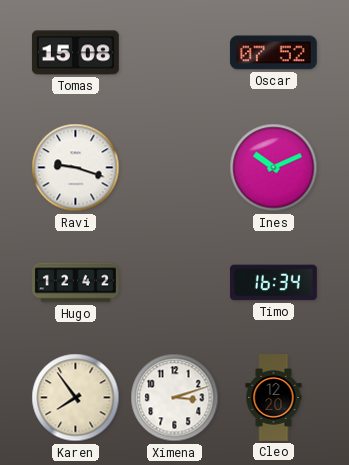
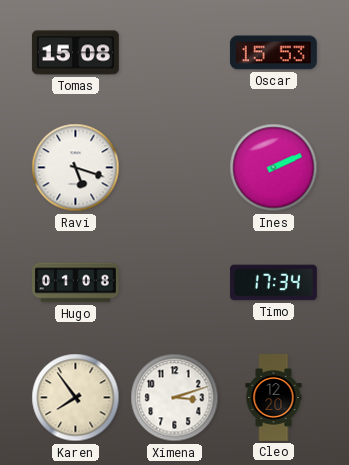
Oscar: 07:52 -> 15:53 (273, 53)
Ravi: 9:18 -> 5:18 (76, 168)
Ines: 10:11 -> 2:11 (274, 168)
Hugo: 12:42 -> 01:08 (76, 283)
Timo: 16:34 -> 17:34 (273, 283)
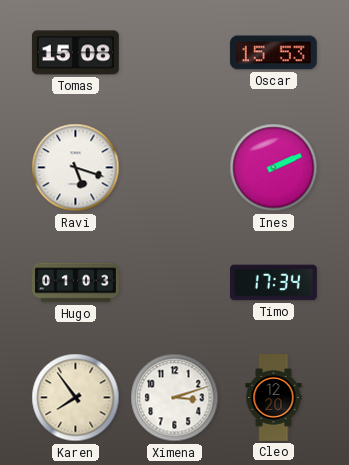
Hugo: 01:08 -> 01:03 (76, 283)
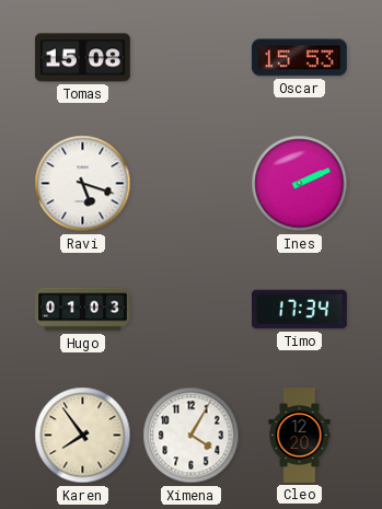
Ximena: 3:12 -> 4:05 (192, 436)
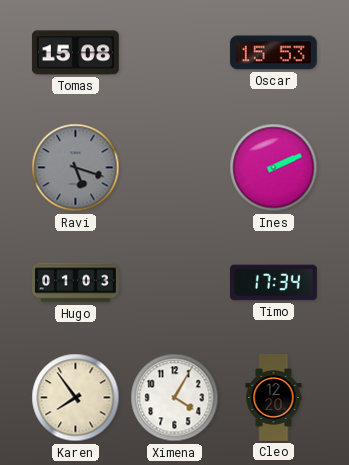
Ravi dial: white -> grey (76, 168)
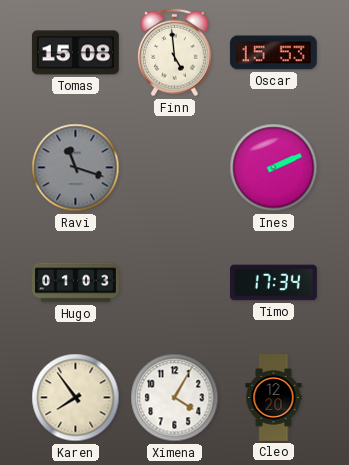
Finn: none -> 4:59 (175, 53)
Ravi: 5:18 -> 11:18 (76, 168)
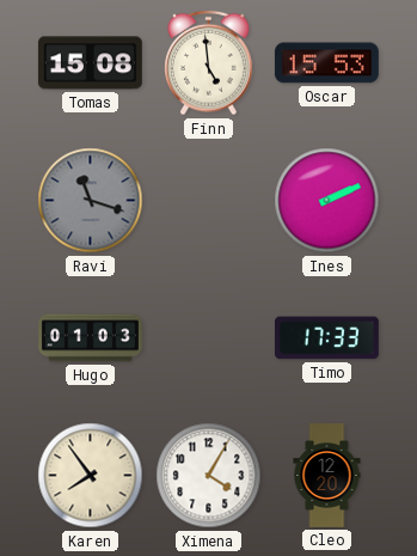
Timo: 17:34 -> 17:33 (326, 338)
